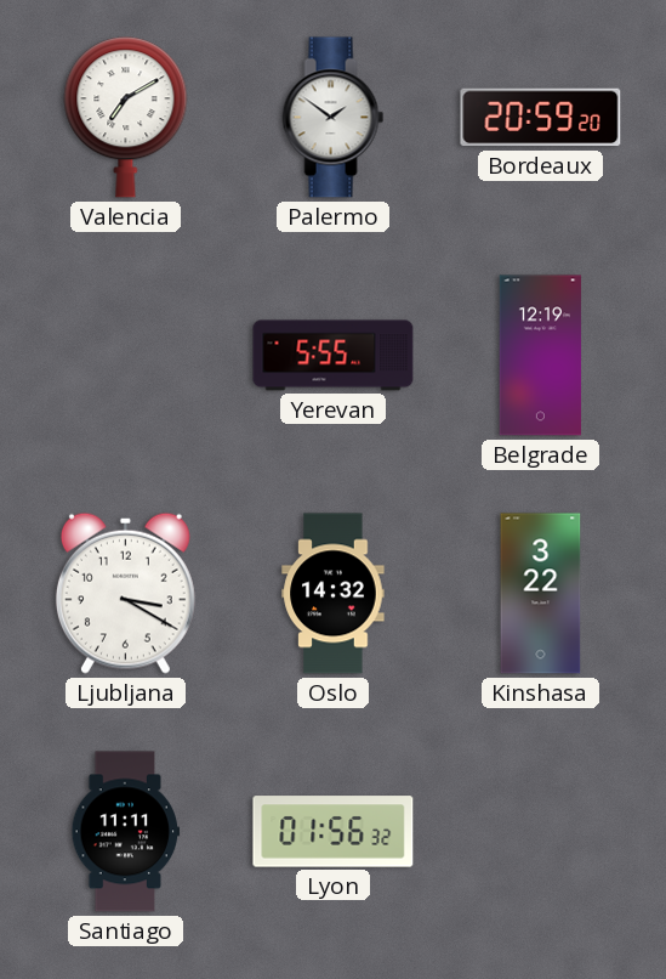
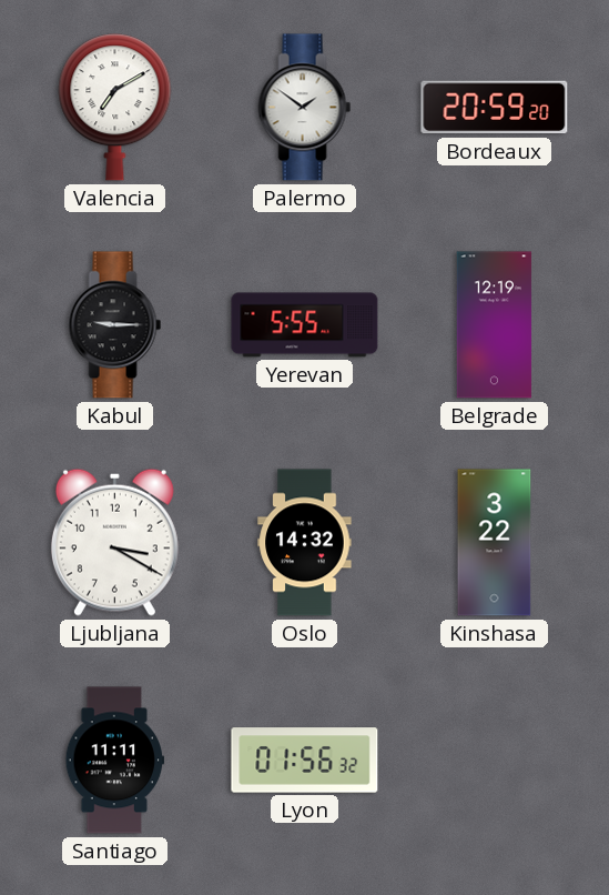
Kabul: none -> 9:15 (115, 325)
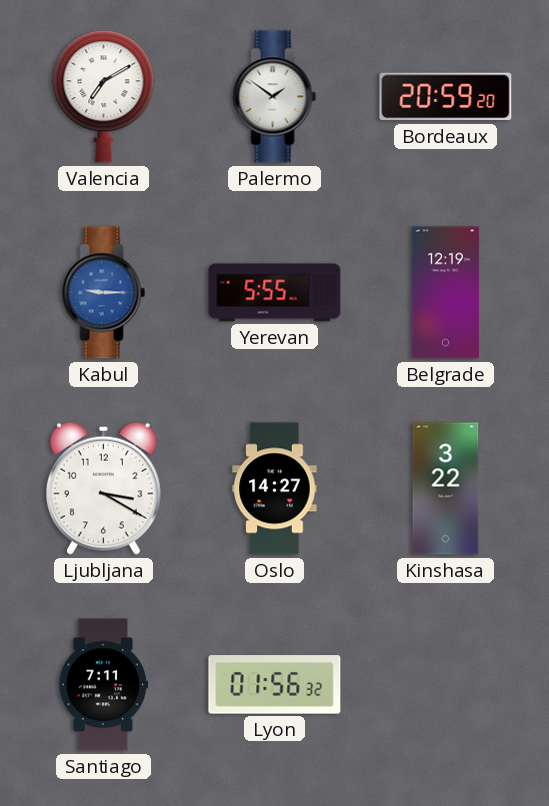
Kabul dial: black -> blue (104, 293)
Oslo: 14:32 -> 14:27 (275, 489)
Santiago: 11:11 -> 7:11 (104, 685)
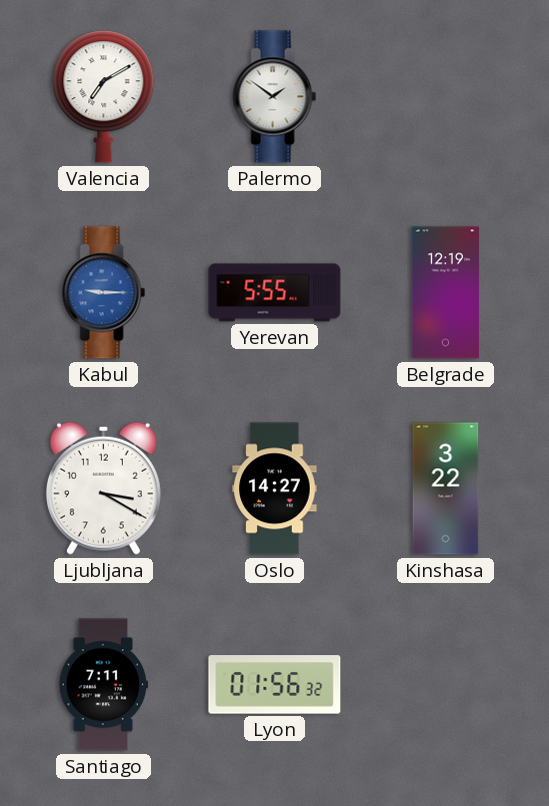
Bordeaux: 20:59 -> none (446, 97)
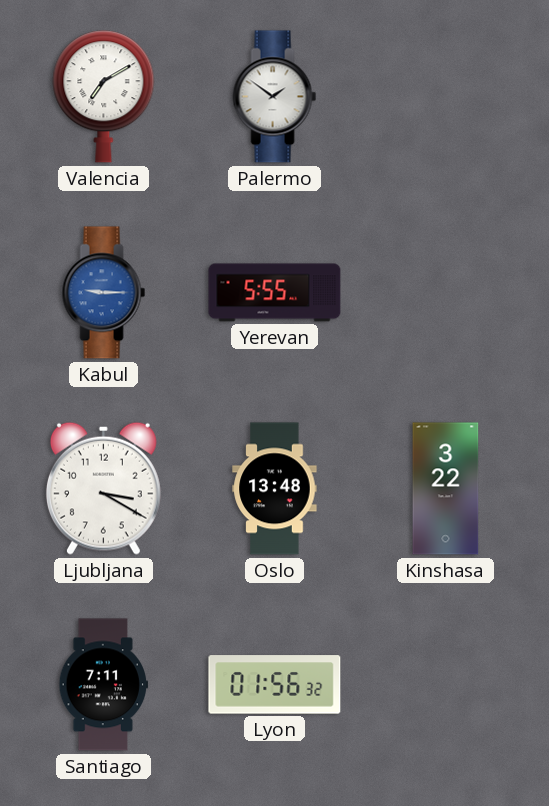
Belgrade: 12:19 -> none (446, 293)
Oslo: 14:27 -> 13:48 (275, 489)
